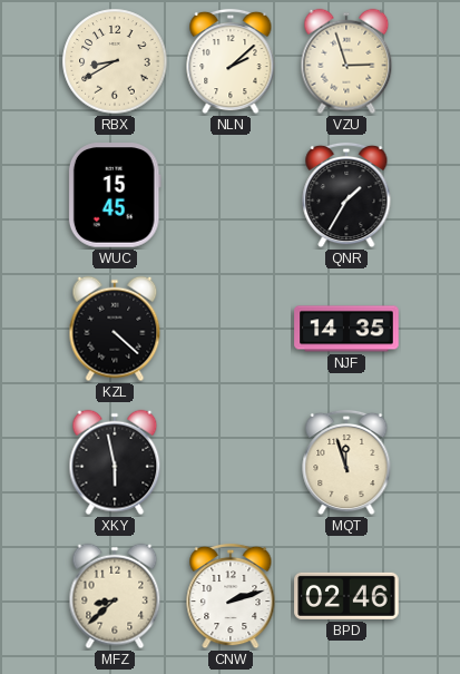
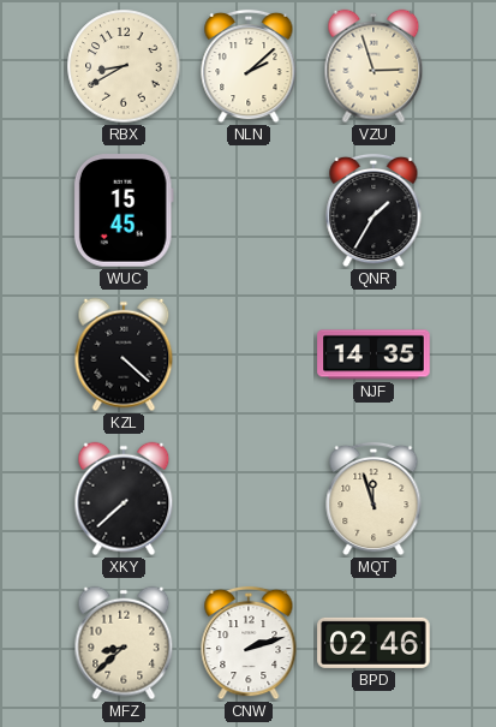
XKY: 5:58 -> 7:38 (124, 499)
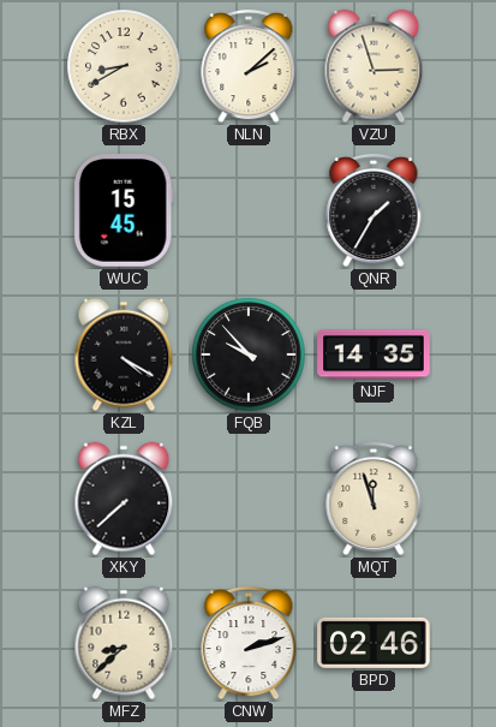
KZL: 4:22 -> 4:20 (124, 354)
FQB: none -> 9:53 (249, 354)
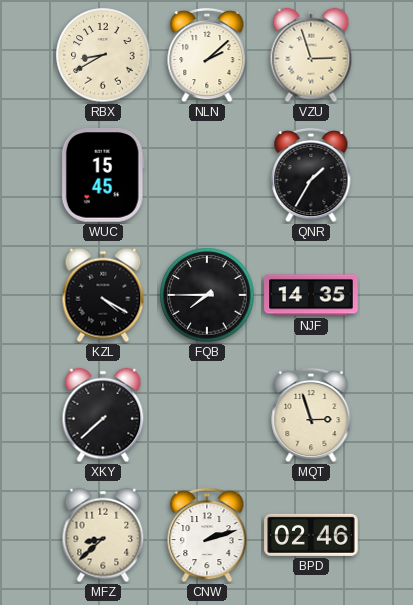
FQB: 9:53 -> 7:45 (207, 295)
MQT: 11:57 -> 2:57 (311, 415)
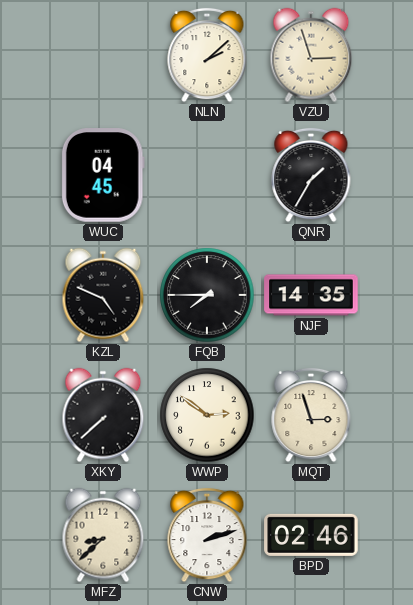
RBX: 8:40 -> none (103, 55)
WUC: 15:45 -> 04:45 (103, 175)
KZL: 4:20 -> 4:49 (103, 295)
WWP: none -> 2:51 (207, 415)
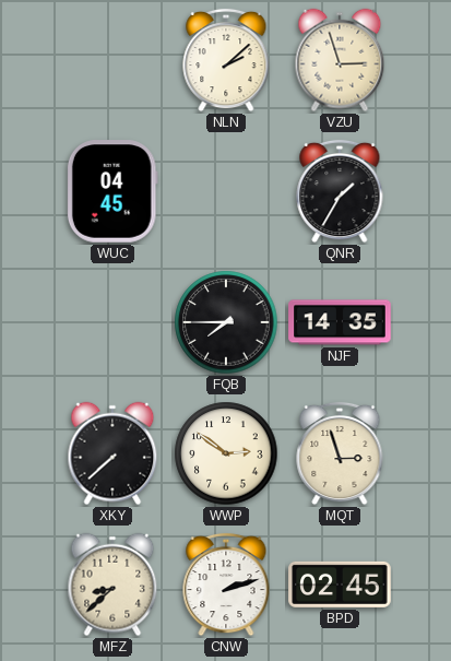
KZL: 4:49 -> none (103, 295)
BPD: 02:46 -> 02:45 (340, 585)
